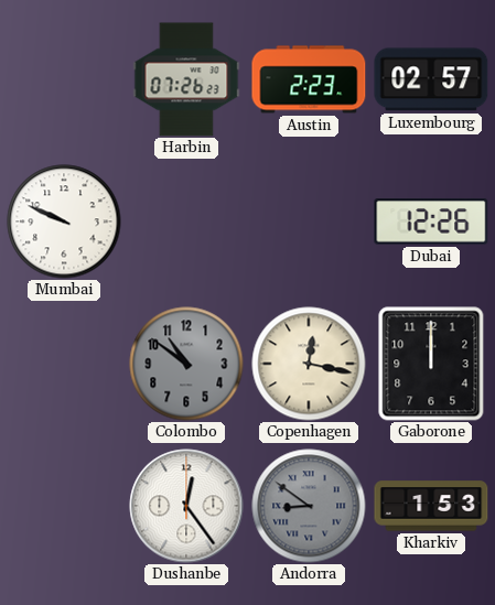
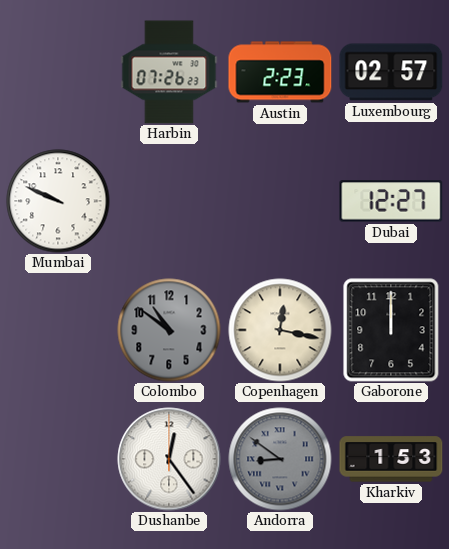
Dubai: 12:26 -> 12:27 (391, 201)
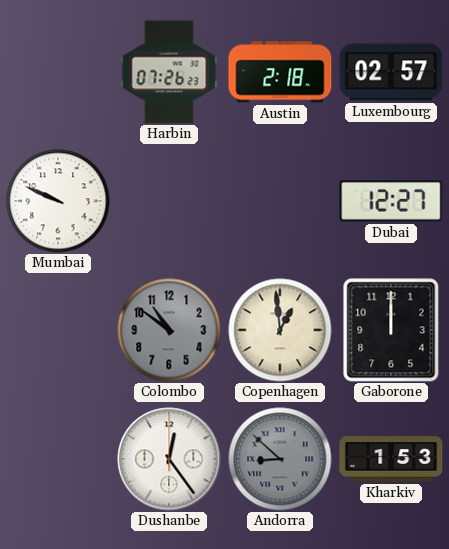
Austin: 2:23 -> 2:18 (280, 72)
Copenhagen: 12:17 -> 12:59 (280, 330)
Andorra: 8:51 -> 8:52 (280, 459)
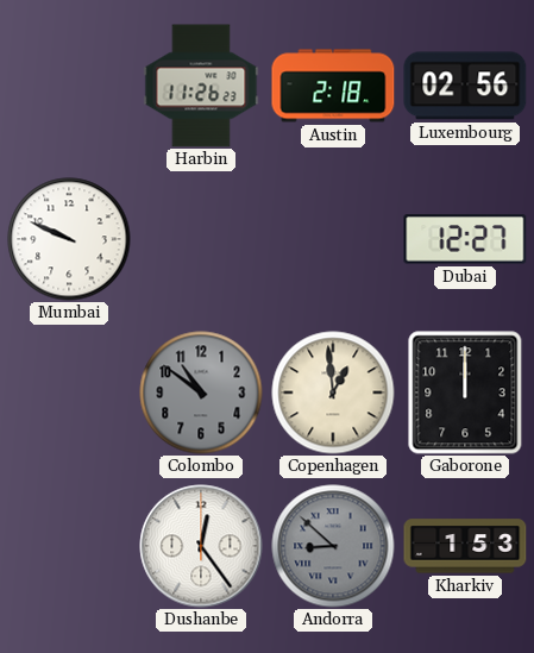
Harbin: 07:26 -> 11:26 (201, 86)
Luxembourg: 02:57 -> 02:56 (465, 86)
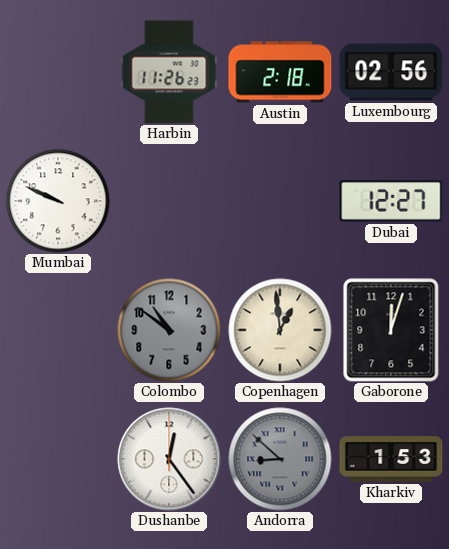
Gaborone: 12:00 -> 12:03 (391, 330)
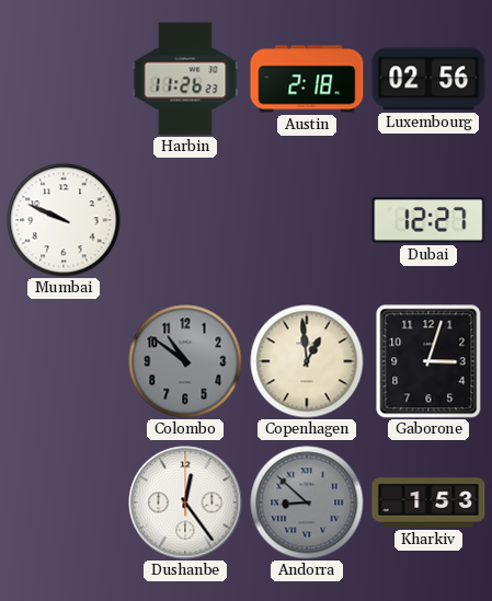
Gaborone: 12:03 -> 3:03 (428, 361)
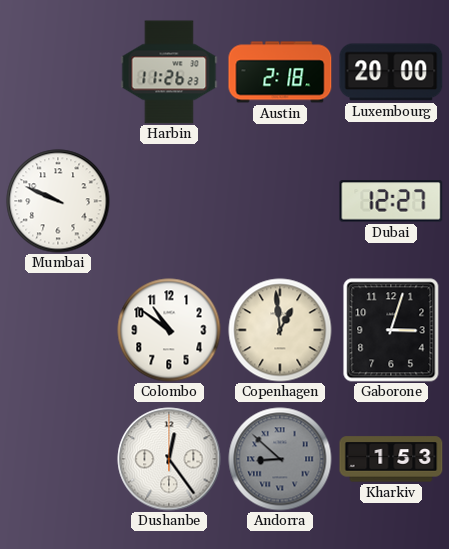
Luxembourg: 02:56 -> 20:00 (391, 72)
Colombo dial: grey -> white (169, 330)
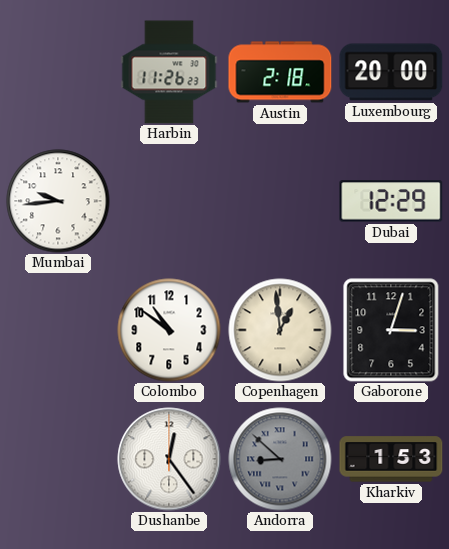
Mumbai: 9:49 -> 9:44 (58, 201)
Dubai: 12:27 -> 12:29 (391, 201)
